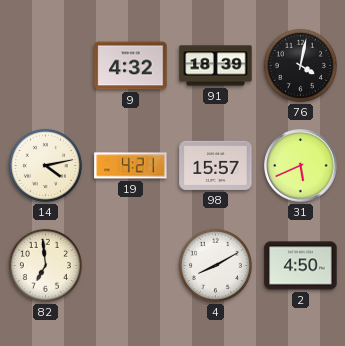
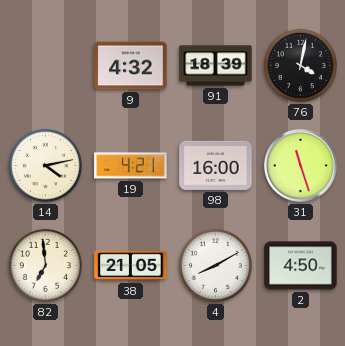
98: 15:57 -> 16:00 (216, 165)
31: 5:41 -> 11:27 (301, 166)
38: none -> 21:05 (131, 266)
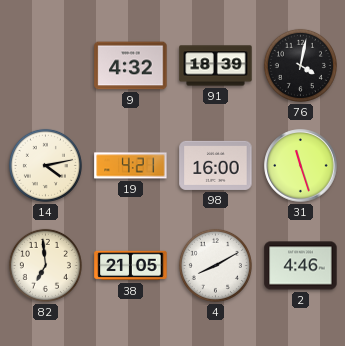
2: 4:50 -> 4:46 (301, 266)
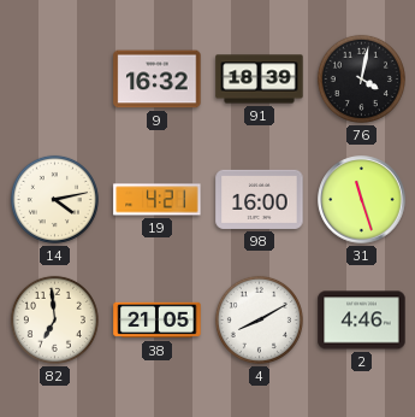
9: 4:32 -> 16:32 (158, 80)
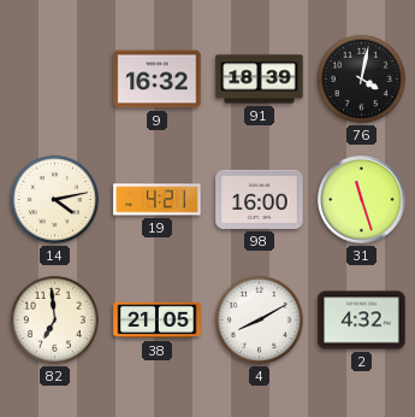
2: 4:46 -> 4:32 (362, 321)
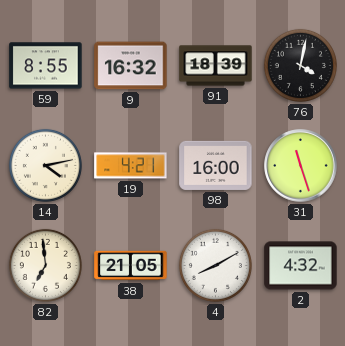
59: none -> 8:55 (46, 66)
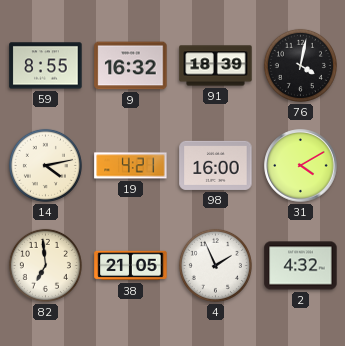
31: 11:27 -> 4:10 (301, 166)
4: 8:10 -> 1:56 (215, 265)
